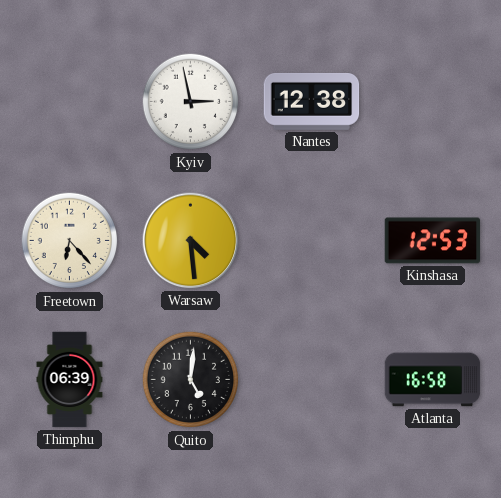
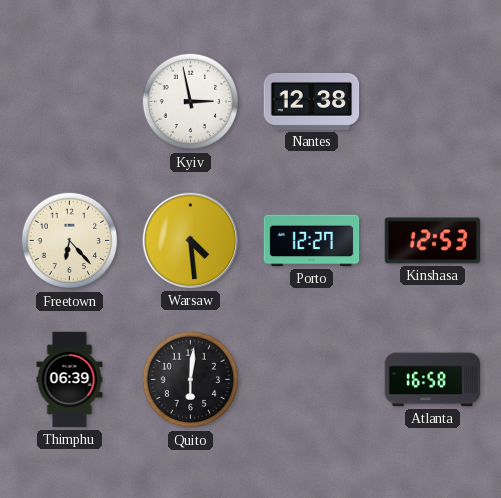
Porto: none -> 12:27 (312, 241)
Quito: 5:01 -> 6:01 (191, 380)
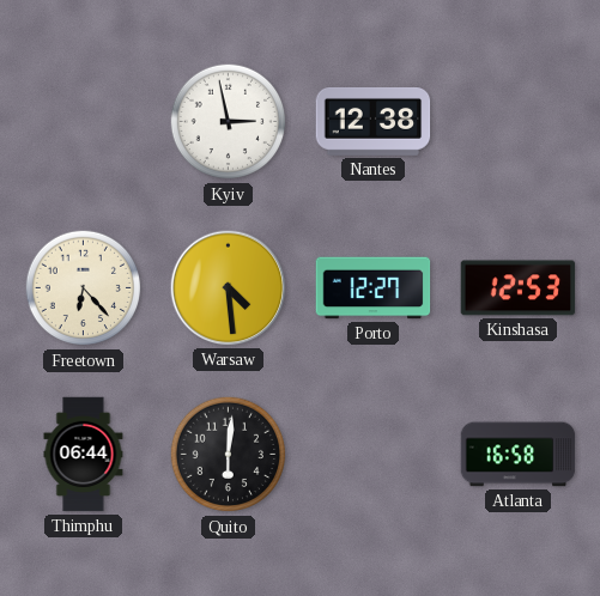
Thimphu: 06:39 -> 06:44 (84, 455)
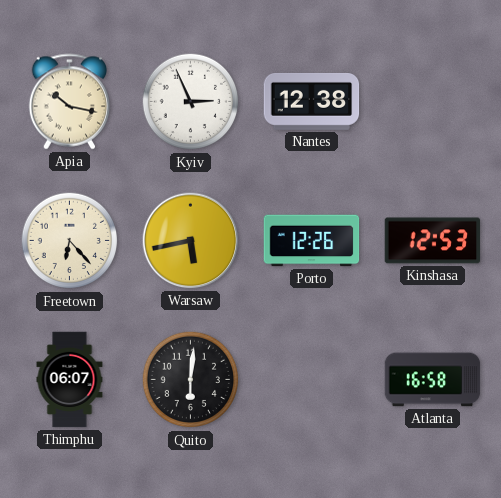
Apia: none -> 10:17 (70, 102)
Kyiv: 2:58 -> 2:56 (191, 102)
Warsaw: 4:29 -> 5:43 (191, 241)
Porto: 12:27 -> 12:26 (312, 241)
Thimphu: 06:44 -> 06:07 (70, 380)
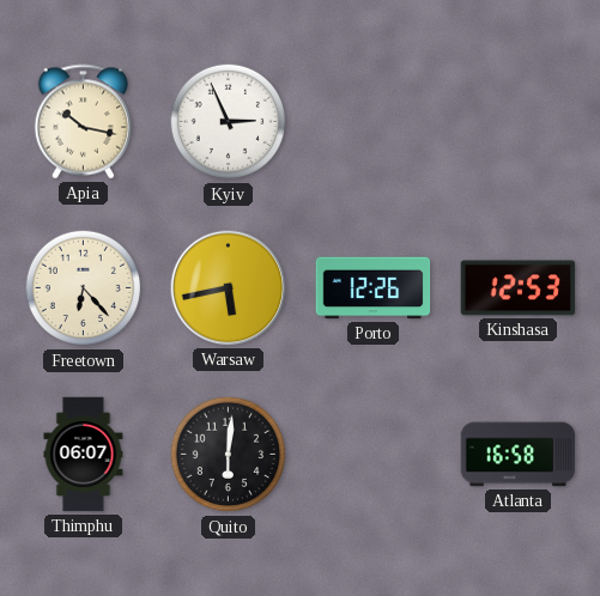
Nantes: 12:38 -> none (312, 101)
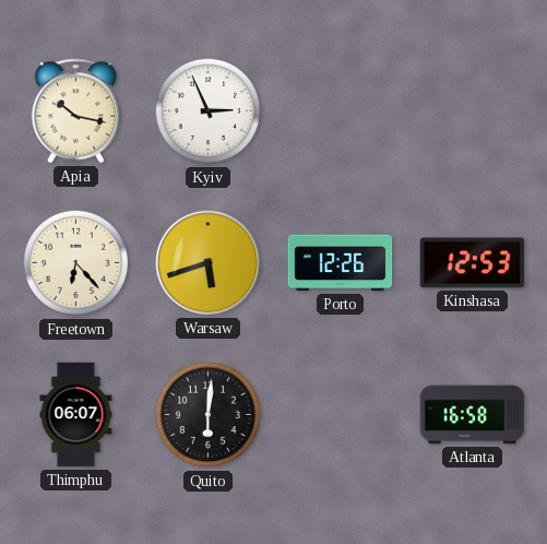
Warsaw: 5:43 -> 5:42 (209, 263)
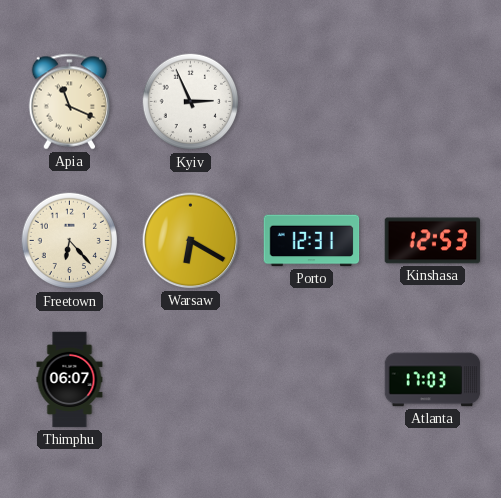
Apia: 10:17 -> 11:19 (70, 102)
Warsaw: 5:42 -> 6:20 (191, 241)
Porto: 12:26 -> 12:31 (312, 241)
Quito: 6:01 -> none (209, 415)
Atlanta: 16:58 -> 17:03 (433, 380)
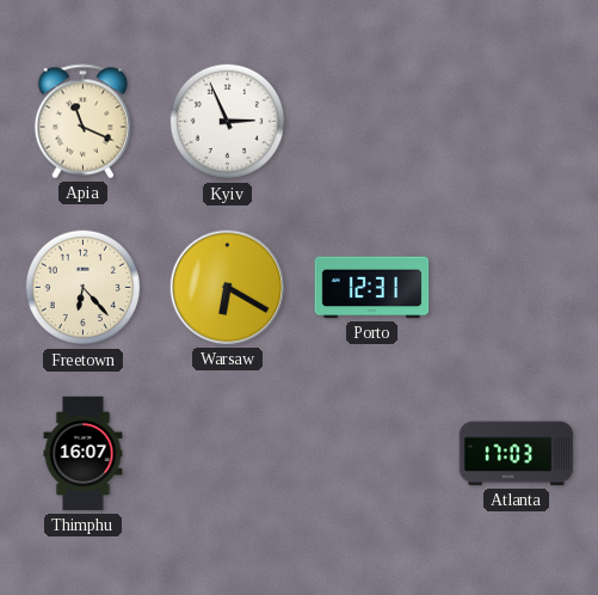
Kinshasa: 12:53 -> none (433, 241)
Thimphu: 06:07 -> 16:07 (84, 454)
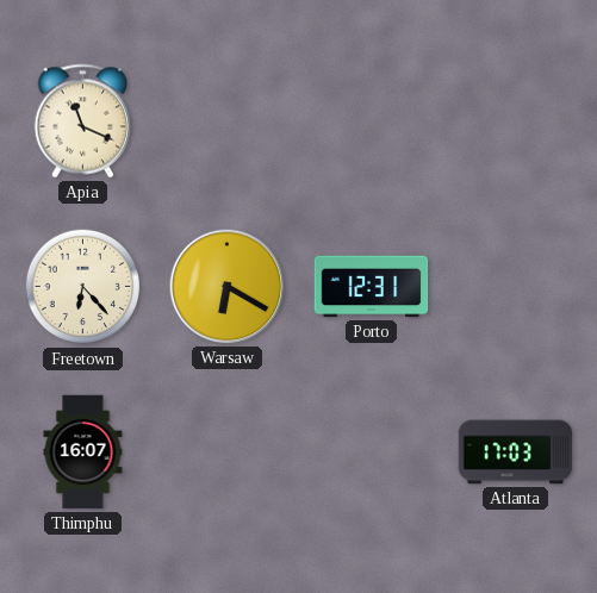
Kyiv: 2:56 -> none (228, 122)
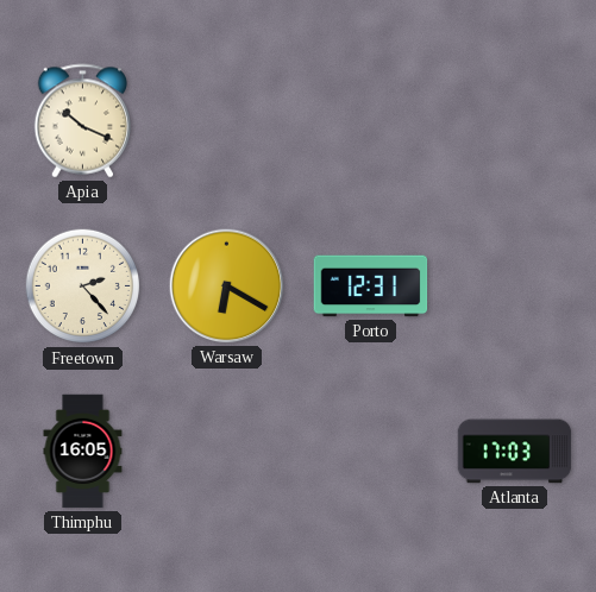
Apia: 11:19 -> 10:19 (83, 121)
Freetown: 6:23 -> 2:23 (83, 286)
Thimphu: 16:07 -> 16:05 (83, 452)
